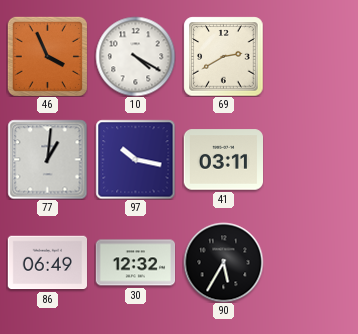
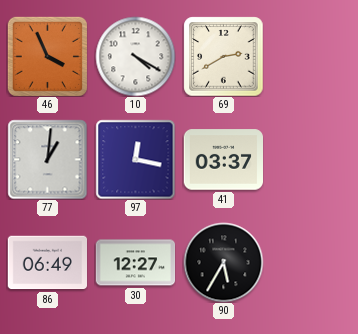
97: 10:17 -> 12:17 (135, 159)
41: 03:11 -> 03:37 (223, 160)
30: 12:32 -> 12:27 (135, 263)
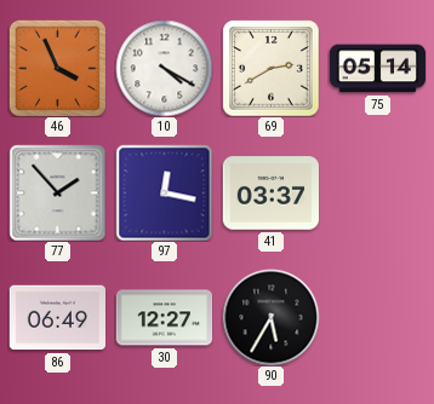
75: none -> 05:14 (377, 69)
77: 1:01 -> 1:53 (57, 192)
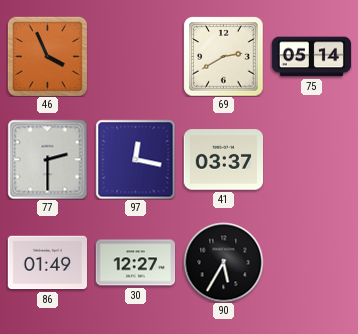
10: 4:20 -> none (164, 68)
77: 1:53 -> 2:30 (47, 159)
86: 06:49 -> 01:49 (47, 263)
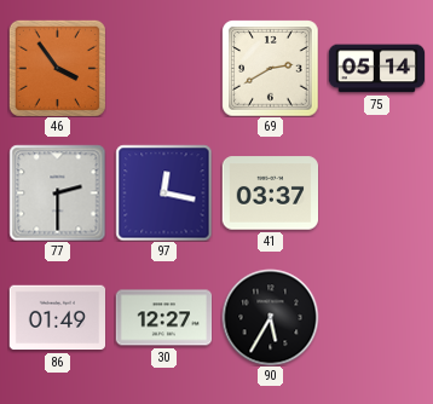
46: 3:56 -> 3:54 (57, 68)
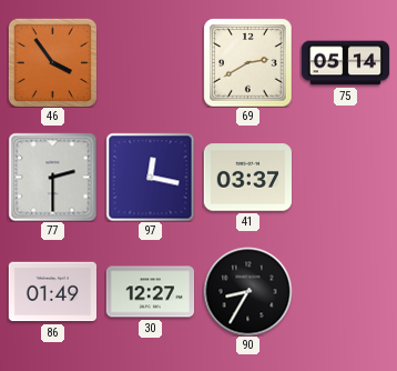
90: 5:35 -> 8:35 (247, 291)
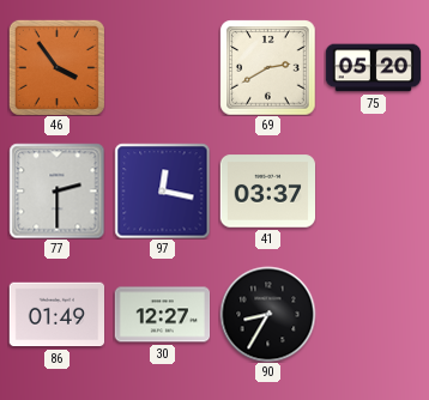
75: 05:14 -> 05:20 (373, 68)
